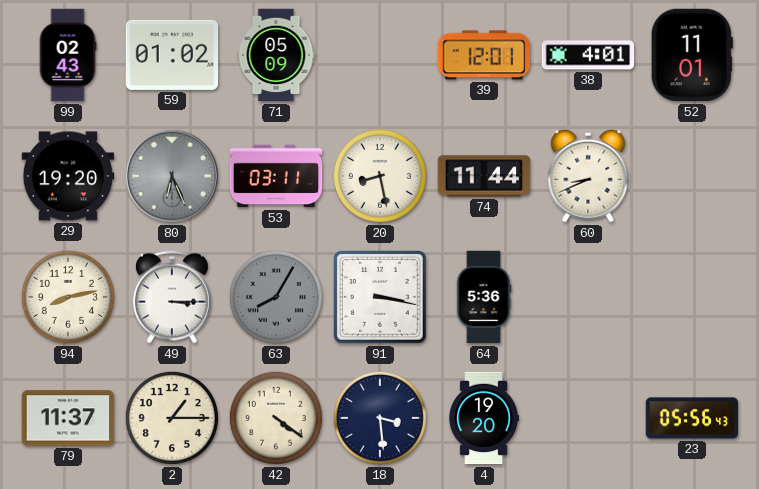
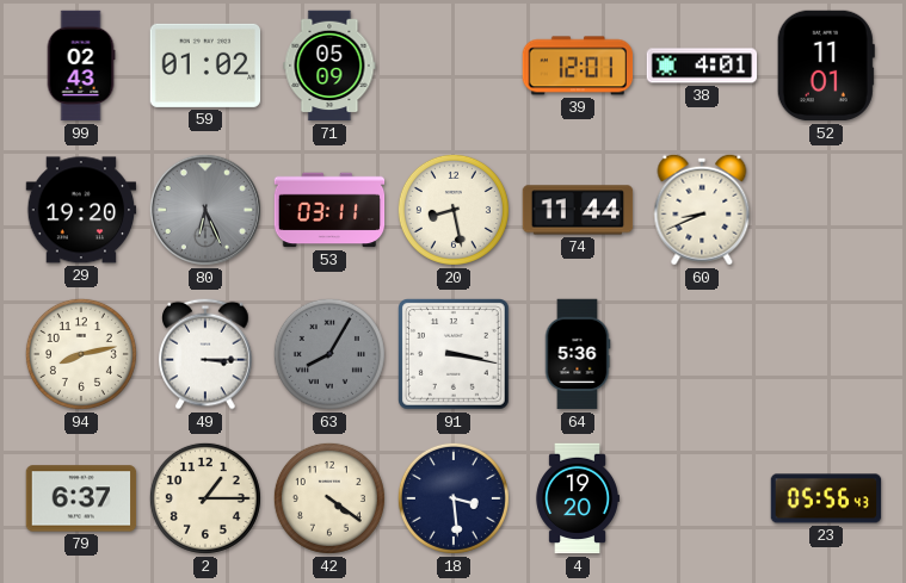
79: 11:37 -> 6:37 (81, 498)
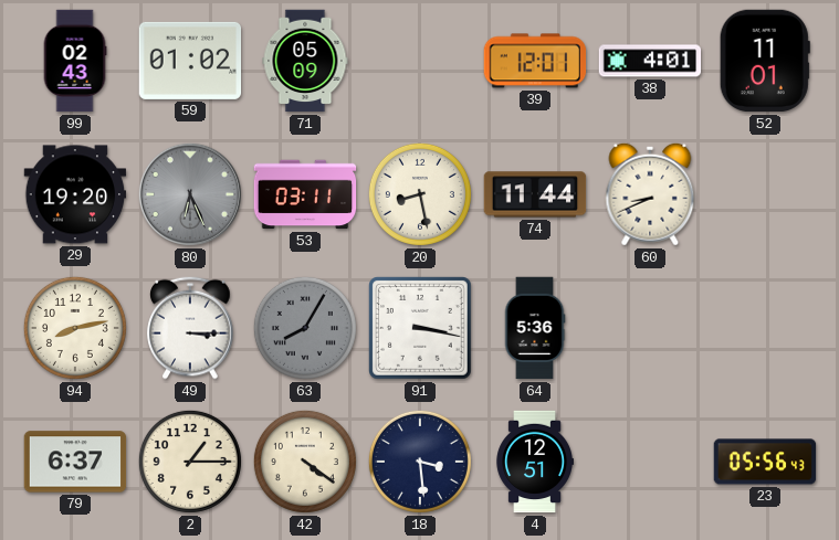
4: 19:20 -> 12:51 (535, 462)
